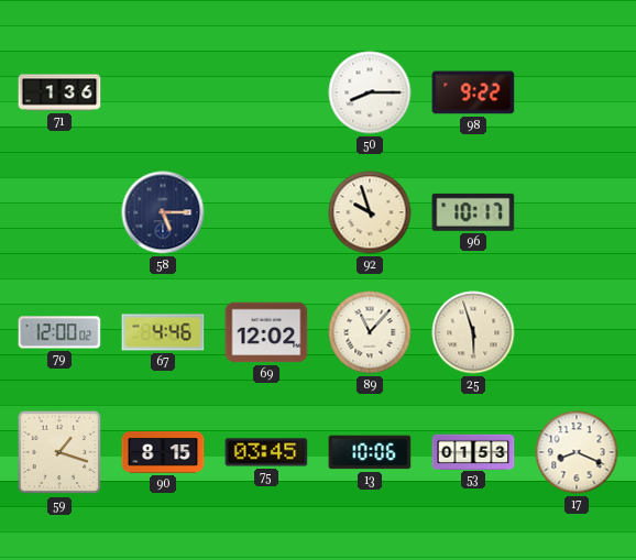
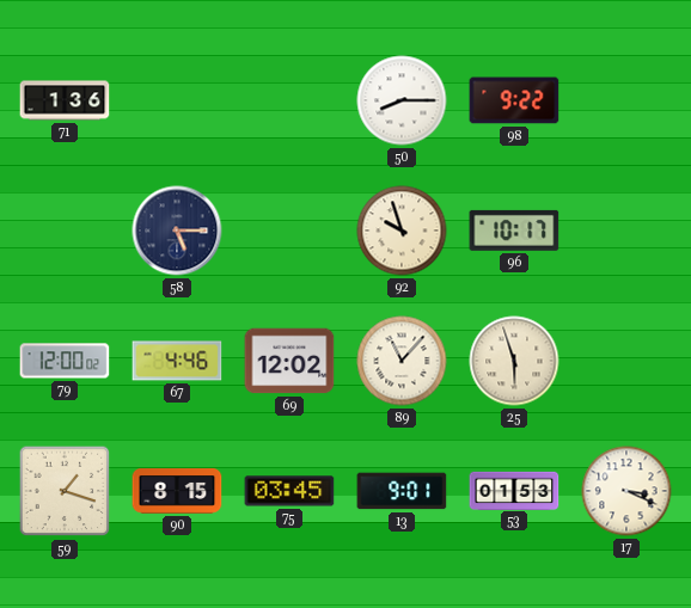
13: 10:06 -> 9:01 (402, 491)
17: 8:19 -> 3:19 (626, 491)
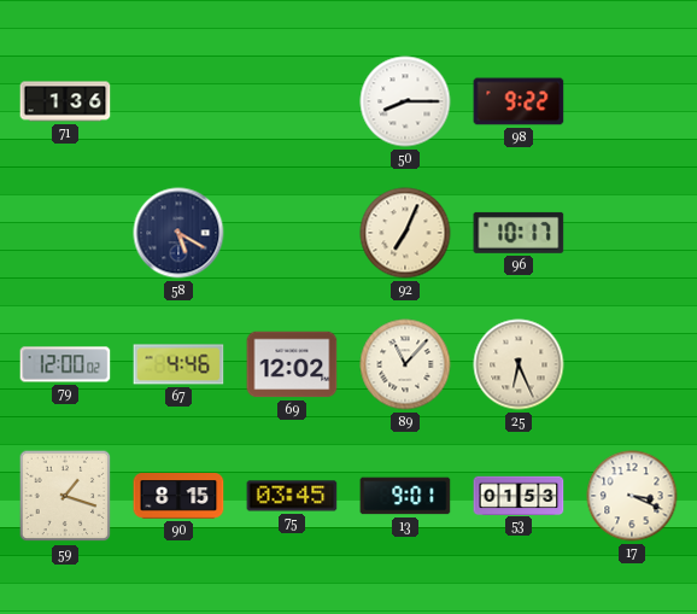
58: 5:15 -> 5:20 (178, 233)
92: 9:57 -> 7:04 (405, 233)
25: 5:57 -> 6:26 (519, 364)
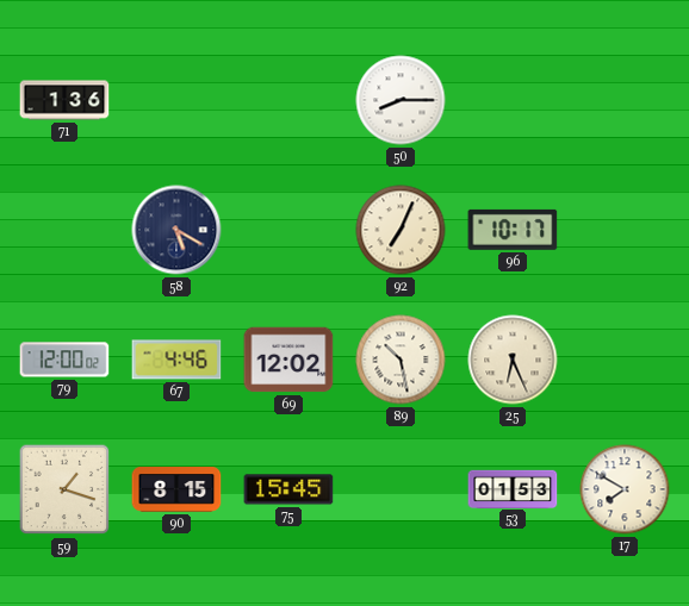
98: 9:22 -> none (519, 101)
89: 11:07 -> 10:28 (401, 360)
75: 03:45 -> 15:45 (288, 489)
13: 9:01 -> none (405, 496)
17: 3:19 -> 7:50 (625, 489)
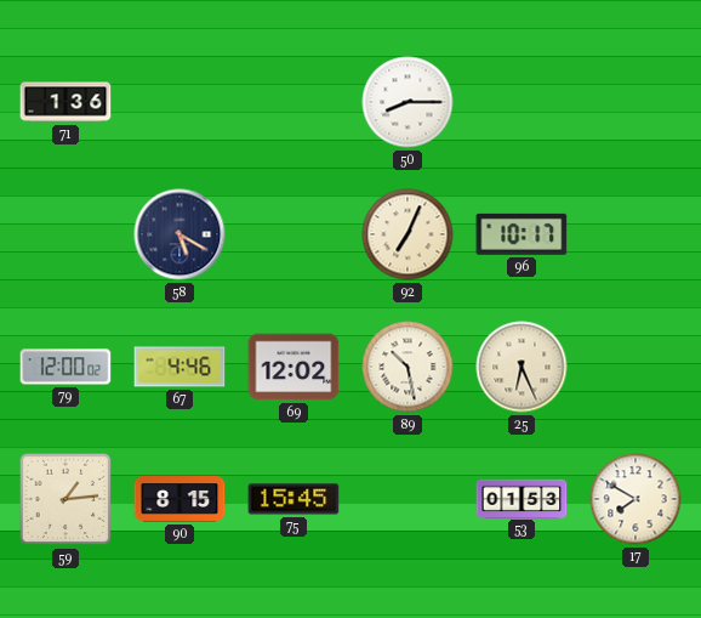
59: 1:18 -> 1:14 (65, 499)
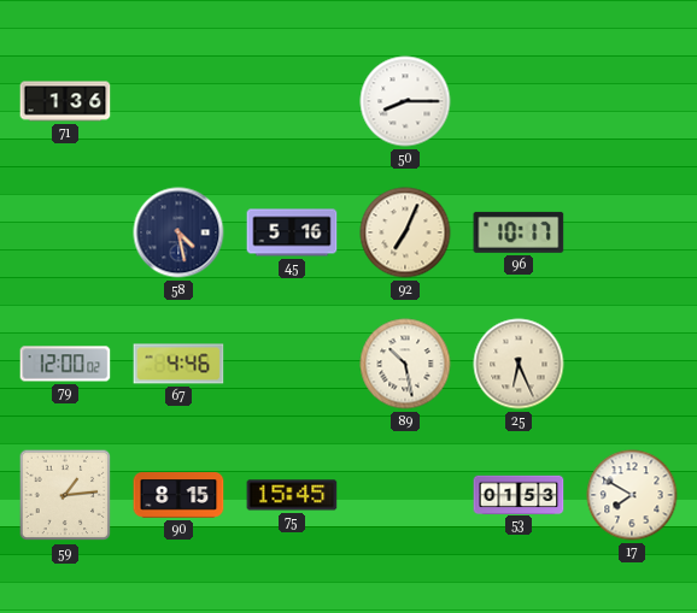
58: 5:20 -> 4:28 (178, 232)
45: none -> 5:16 (292, 232)
69: 12:02 -> none (293, 367)
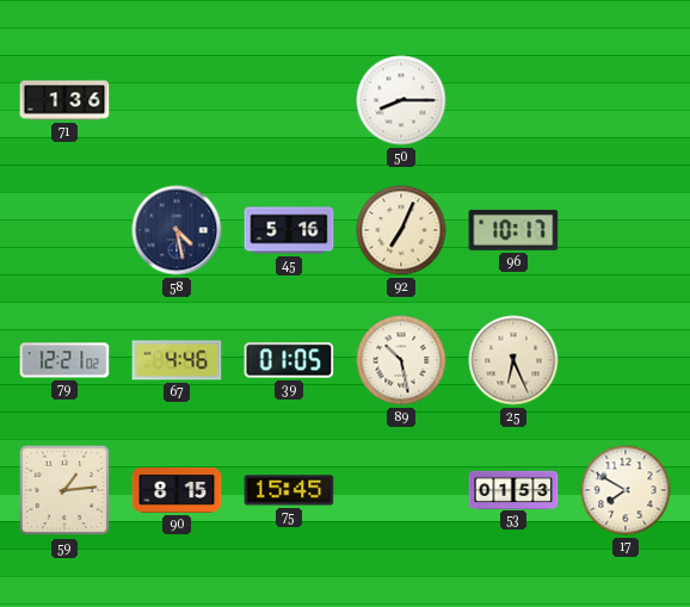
79: 12:00 -> 12:21 (64, 360)
39: none -> 01:05 (289, 360)
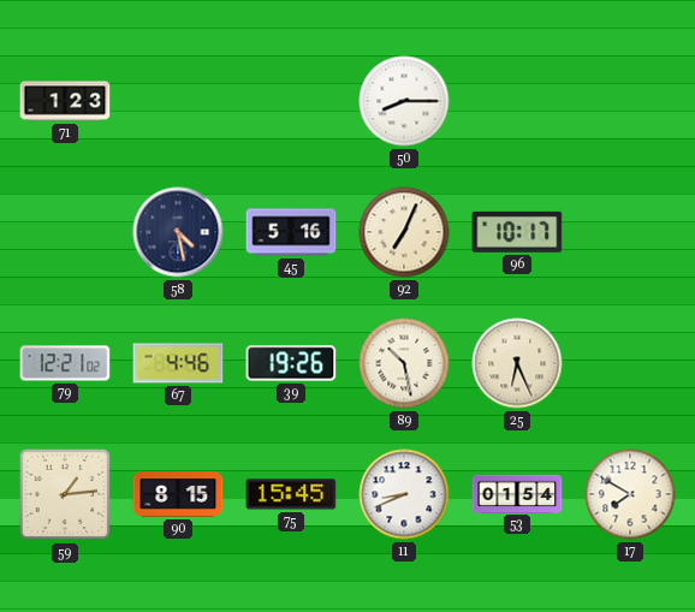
71: 1:36 -> 1:23 (65, 101)
39: 01:05 -> 19:26 (291, 363)
11: none -> 8:41 (404, 494)
53: 01:53 -> 01:54 (517, 493)
